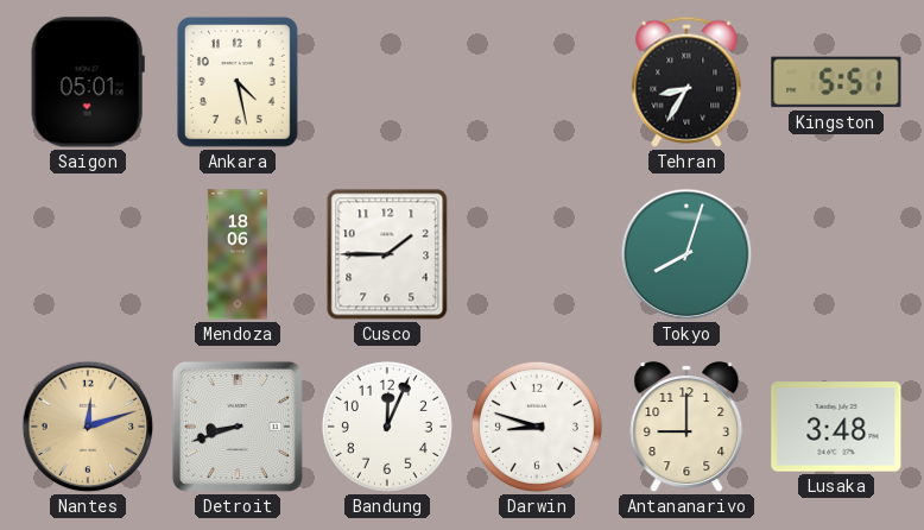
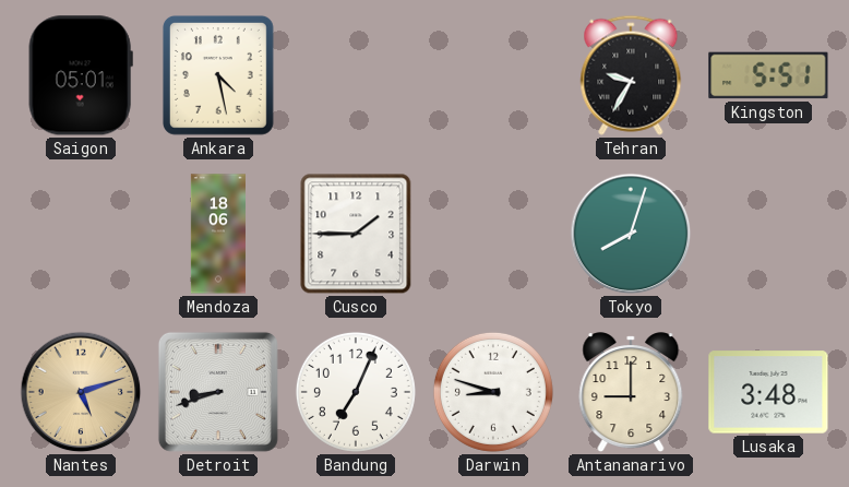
Tehran: 8:35 -> 9:35 (631, 75)
Nantes: 12:12 -> 5:12 (81, 392)
Bandung: 12:04 -> 7:04 (356, 392)
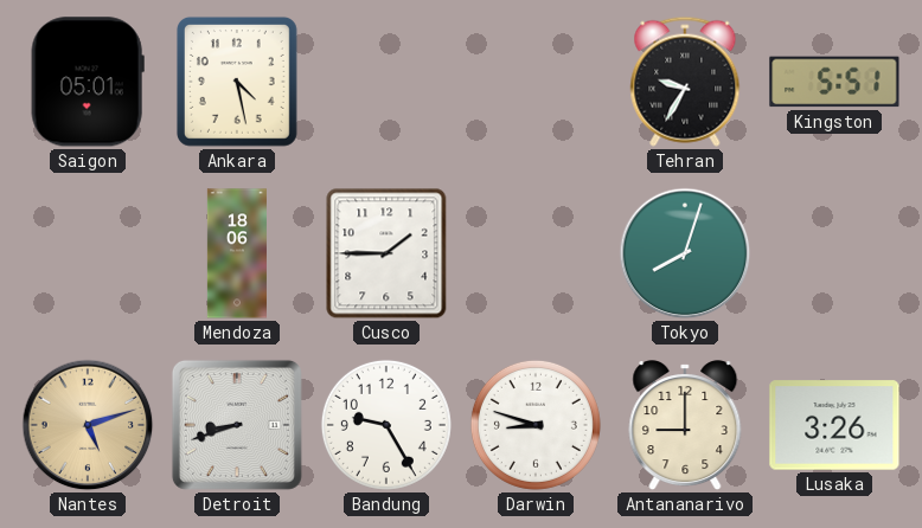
Bandung: 7:04 -> 9:25 (386, 425)
Lusaka: 3:48 -> 3:26 (834, 425)
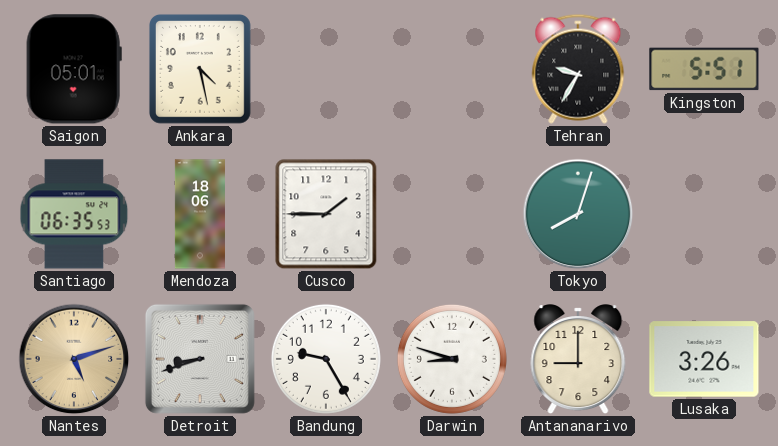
Santiago: none -> 06:35 (74, 214)
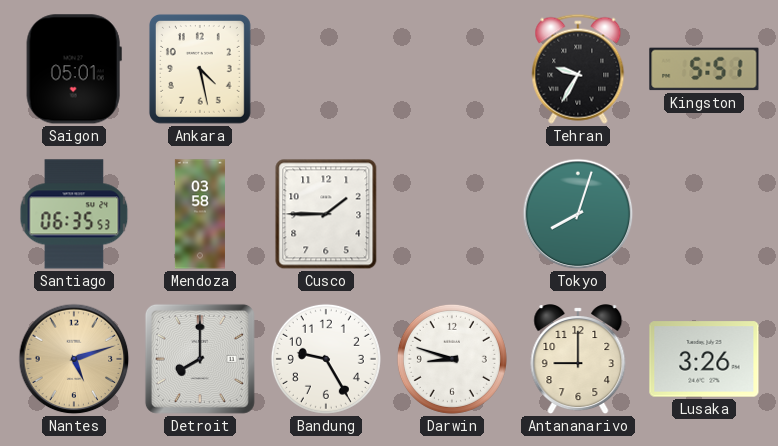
Mendoza: 18:06 -> 03:58 (200, 214)
Detroit: 8:42 -> 8:00 (200, 359)
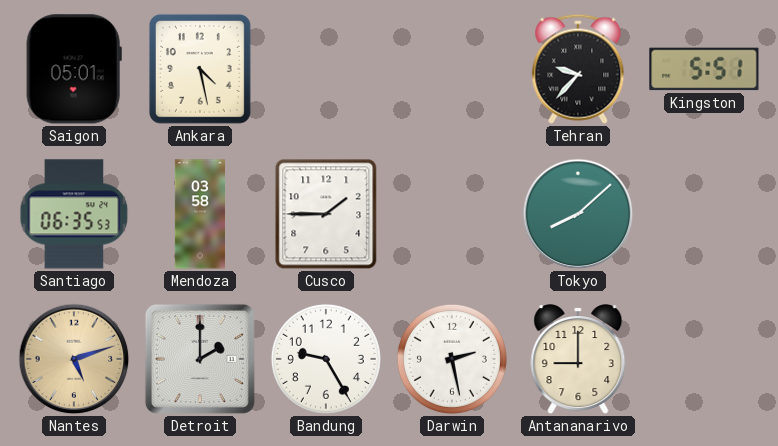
Tehran: 9:35 -> 9:37 (578, 69)
Tokyo: 8:03 -> 8:08 (578, 214)
Detroit: 8:00 -> 2:00 (200, 359)
Darwin: 8:48 -> 2:28 (452, 359)
Lusaka: 3:26 -> none (704, 359)
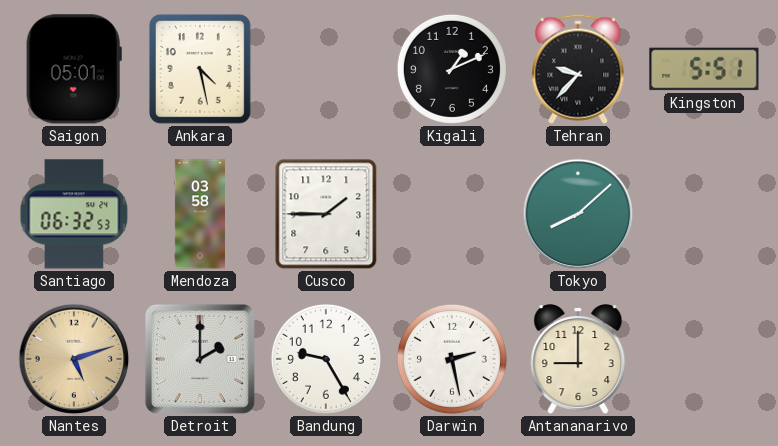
Kigali: none -> 1:11 (452, 69)
Santiago: 06:35 -> 06:32 (74, 214)
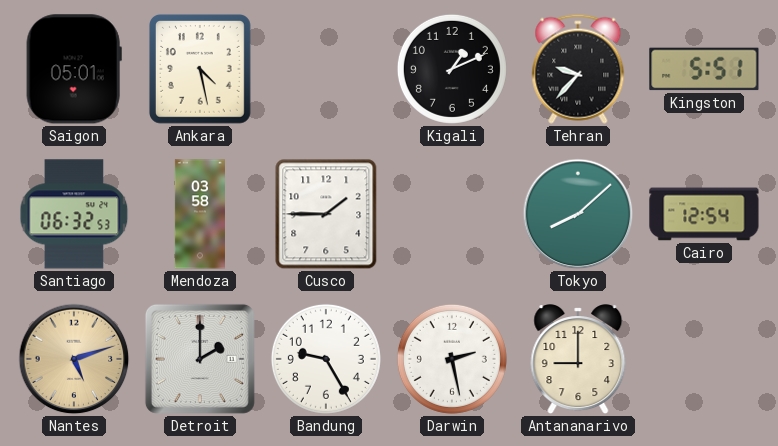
Cairo: none -> 12:54 (704, 214)
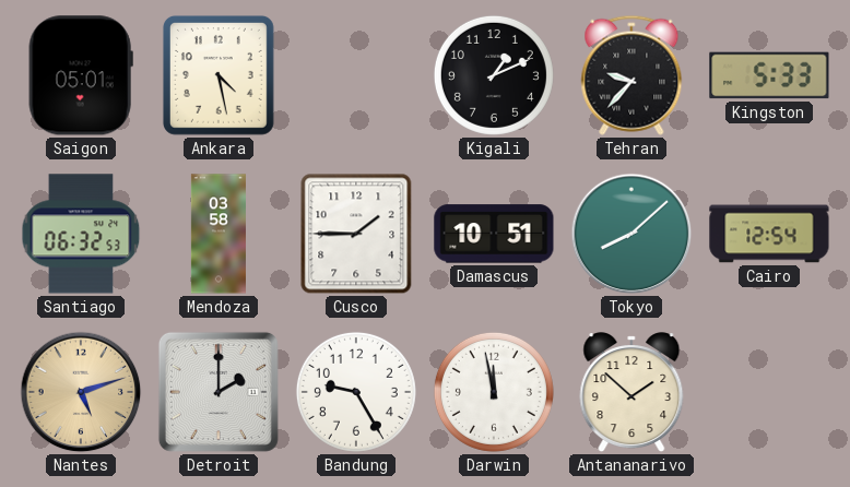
Kingston: 5:51 -> 5:33 (769, 75)
Damascus: none -> 10:51 (494, 234)
Darwin: 2:28 -> 11:58 (494, 392)
Antananarivo: 9:00 -> 1:52 (631, 393)
